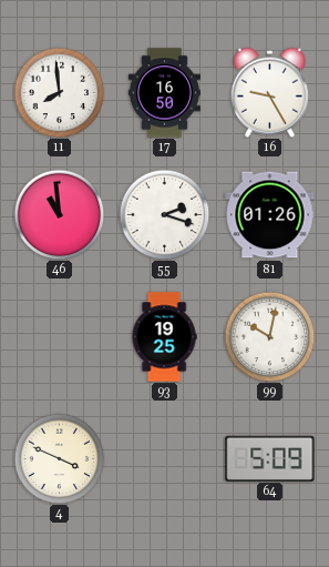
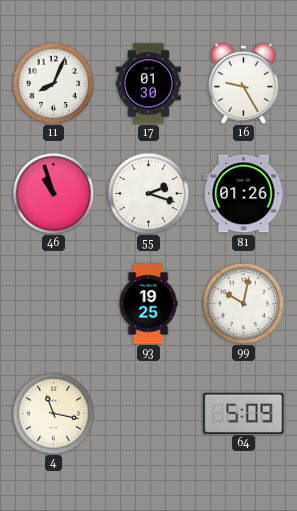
11: 7:59 -> 8:04 (53, 83)
17: 16:50 -> 01:30 (148, 84)
46: 10:59 -> 10:57 (53, 193)
4: 3:49 -> 11:17 (53, 413)
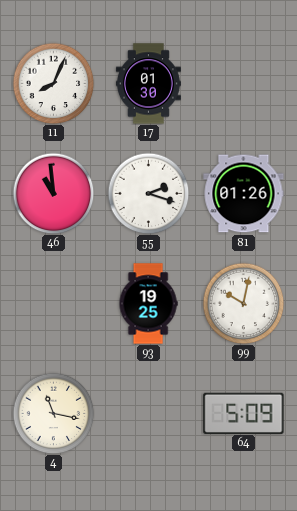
16: 9:25 -> none (243, 83)
46: 10:57 -> 10:59 (53, 193)
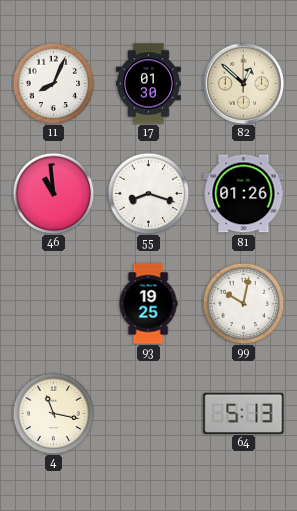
82: none -> 12:52 (243, 83)
55: 2:18 -> 8:18 (148, 193)
64: 5:09 -> 5:13 (244, 413)
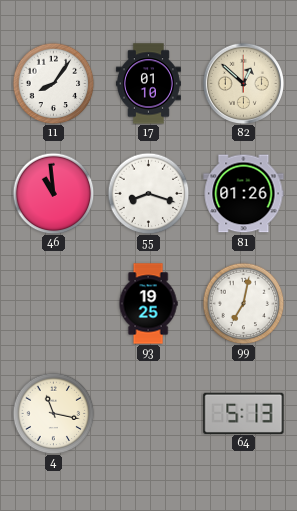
11: 8:04 -> 8:06 (53, 83)
17: 01:30 -> 01:10 (148, 84)
99: 10:02 -> 7:02 (243, 303)
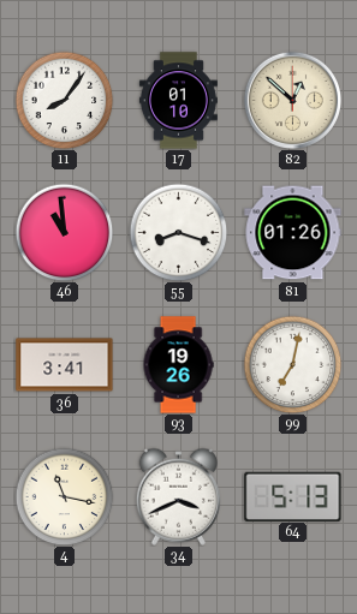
36: none -> 3:41 (65, 365)
93: 19:25 -> 19:26 (178, 365)
34: none -> 3:41 (178, 496)
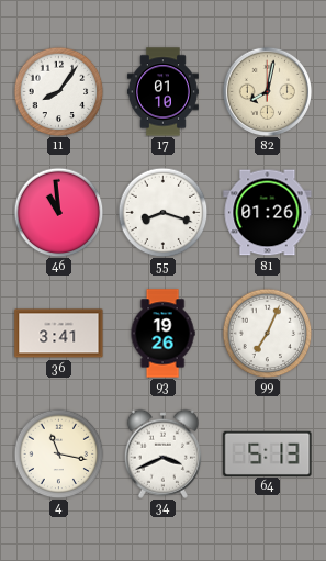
82: 12:52 -> 8:02 (267, 91)
99: 7:02 -> 7:04 (267, 333)
